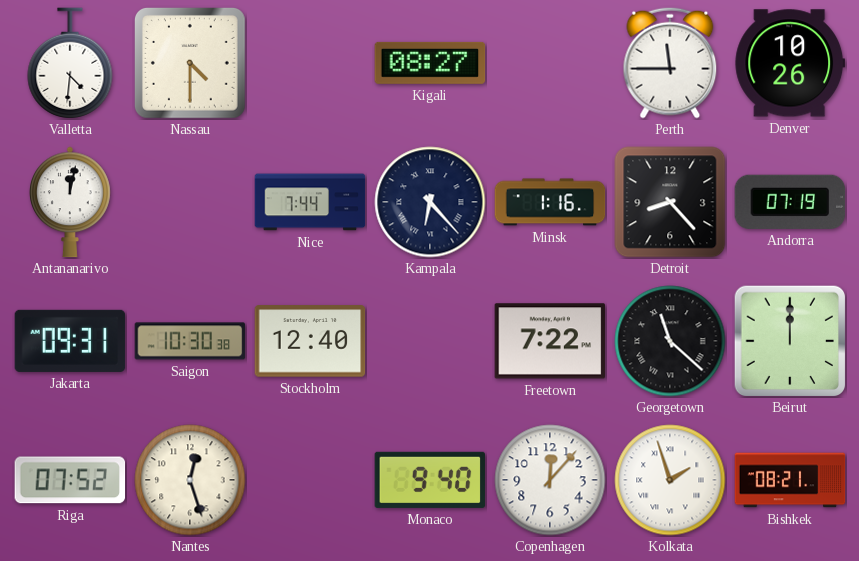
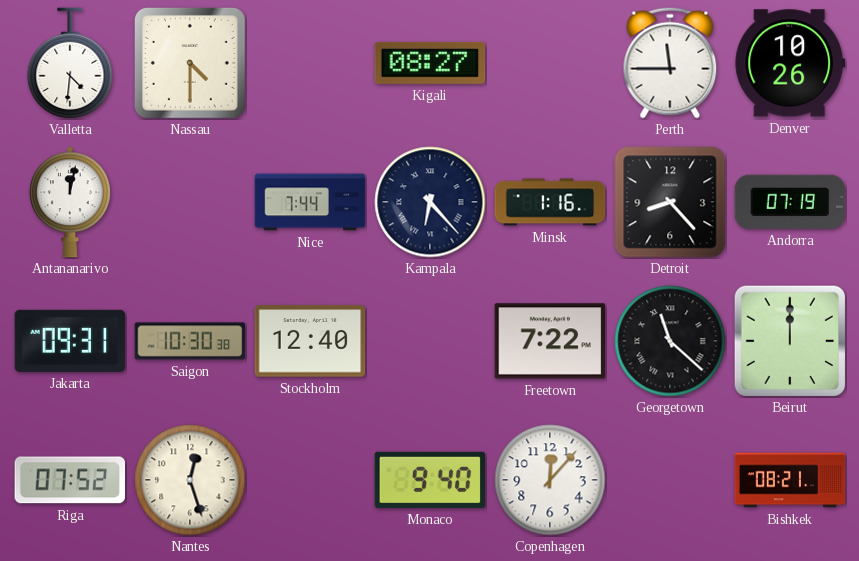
Kolkata: 1:57 -> none (670, 480)
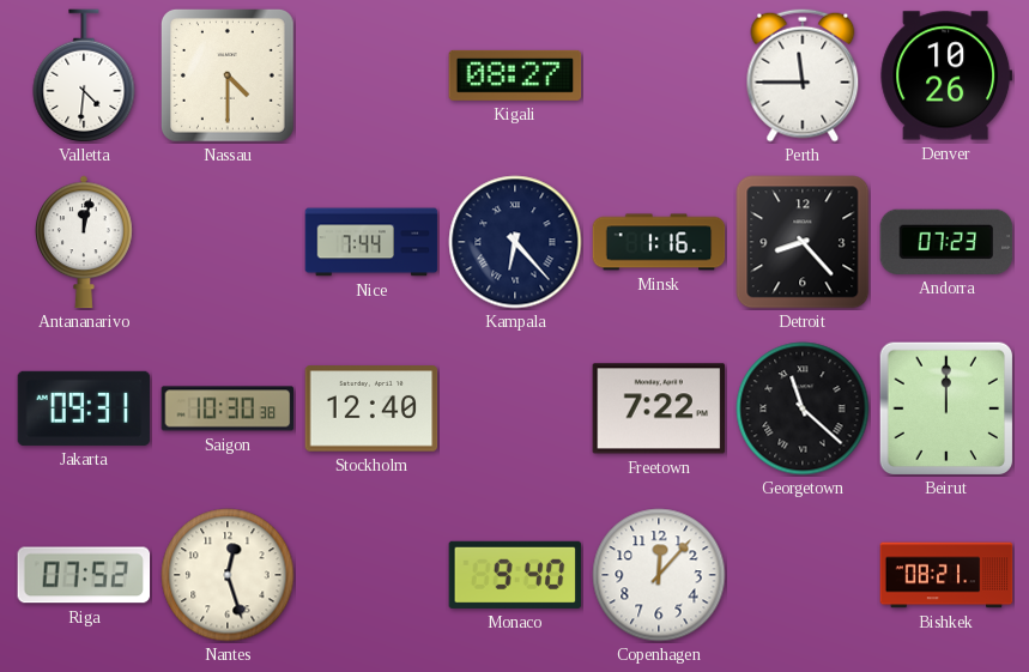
Andorra: 07:19 -> 07:23 (946, 242)
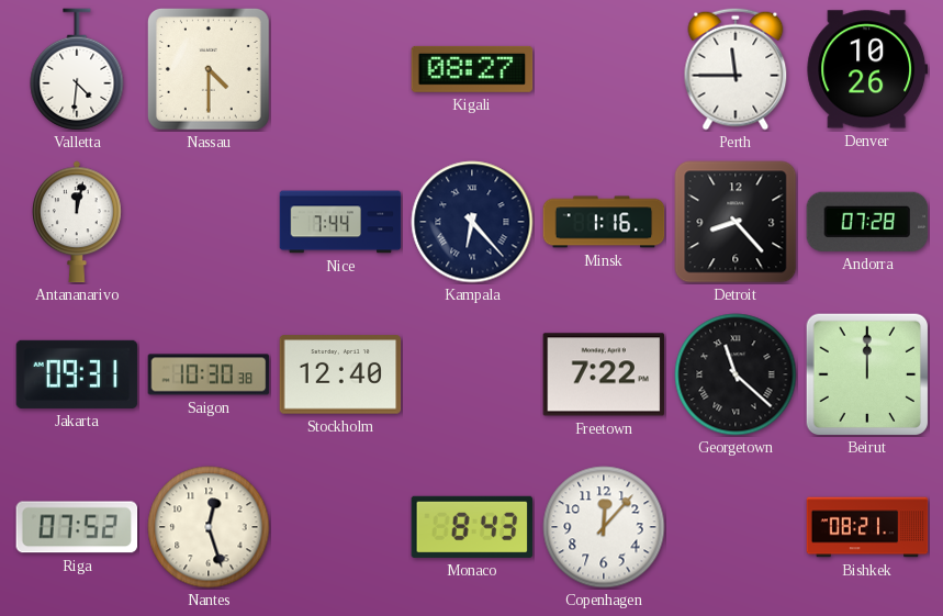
Andorra: 07:23 -> 07:28 (867, 222)
Monaco: 9:40 -> 8:43 (472, 527)
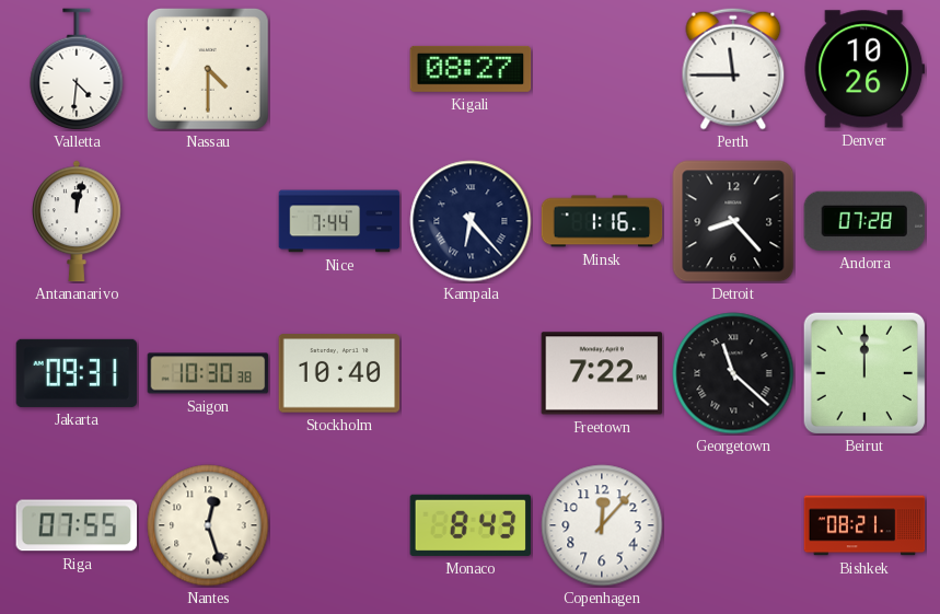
Stockholm: 12:40 -> 10:40 (339, 373)
Riga: 07:52 -> 07:55 (77, 525)
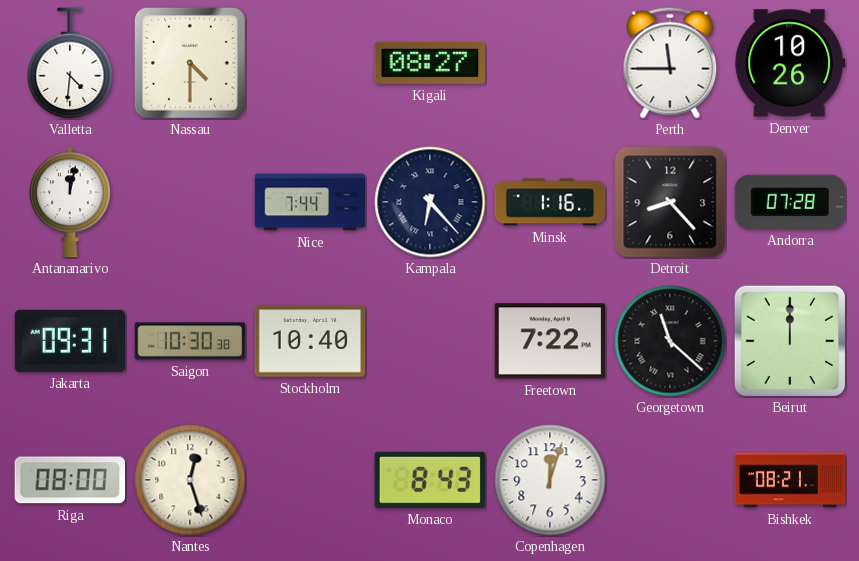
Riga: 07:55 -> 08:00 (70, 480)
Copenhagen: 12:07 -> 12:03 (550, 480)
